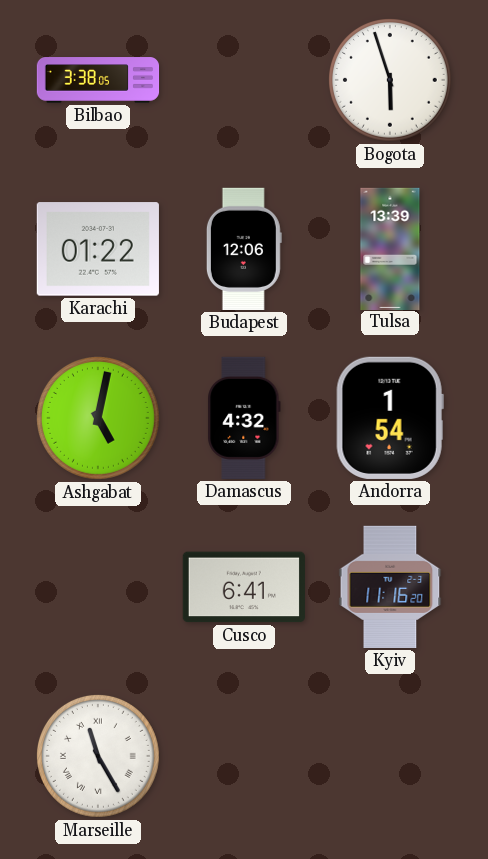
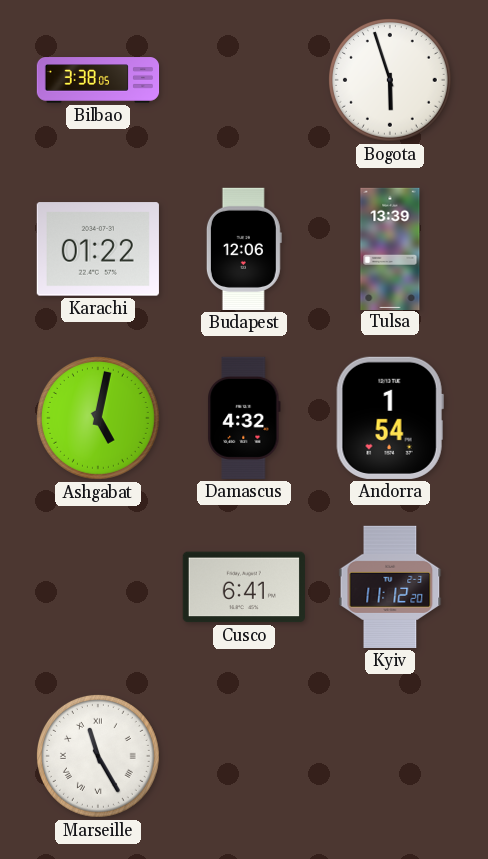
Kyiv: 11:16 -> 11:12 (390, 587)
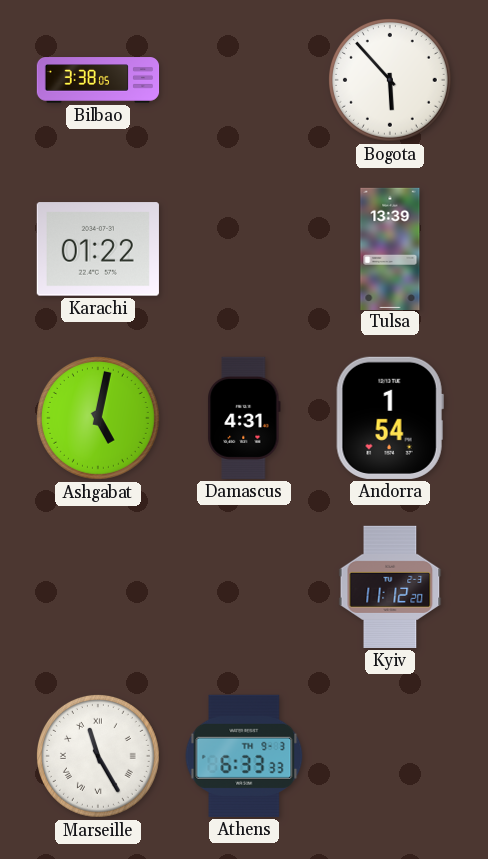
Bogota: 5:57 -> 5:53 (390, 80)
Budapest: 12:06 -> none (244, 249)
Damascus: 4:32 -> 4:31 (244, 418)
Cusco: 6:41 -> none (244, 587)
Athens: none -> 6:33 (244, 756)
